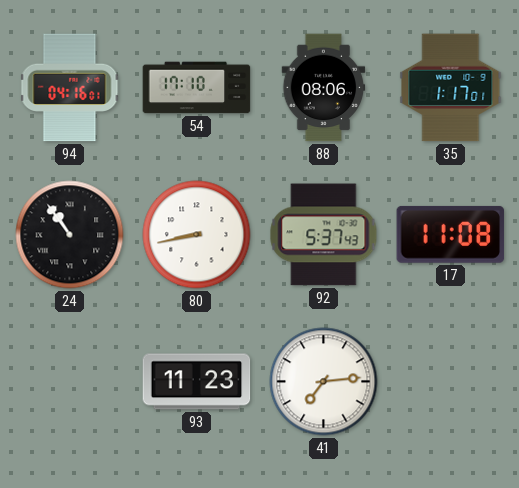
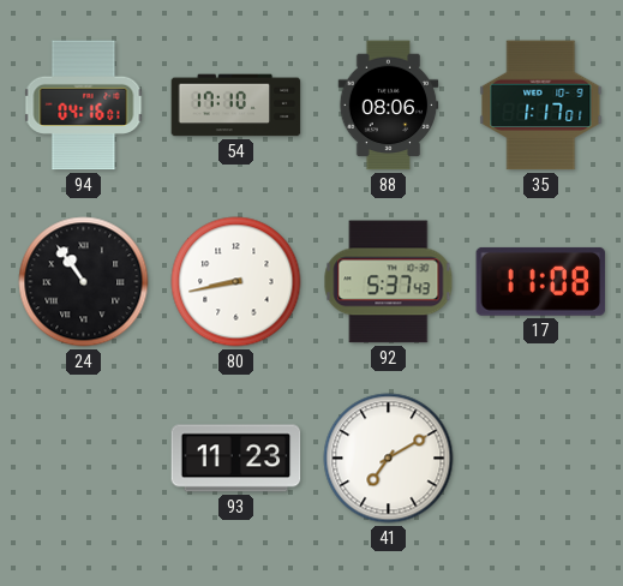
41: 7:14 -> 7:10 (389, 459)
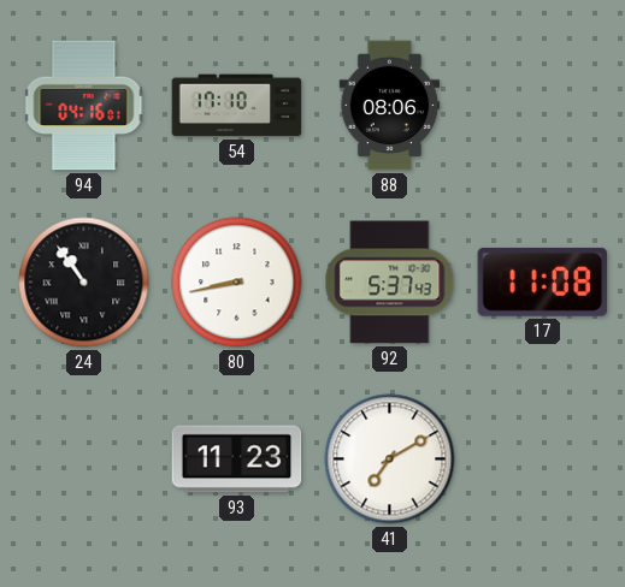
35: 1:17 -> none (541, 106)
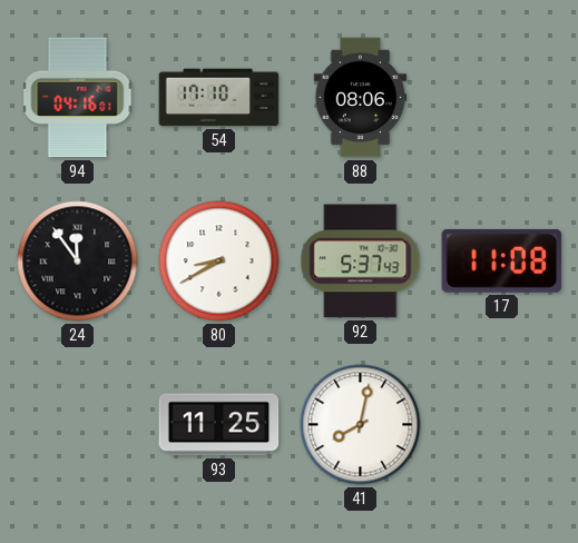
24: 10:54 -> 11:54 (78, 261)
80: 8:43 -> 8:40 (219, 261)
93: 11:23 -> 11:25 (219, 425)
41: 7:10 -> 8:02 (361, 425)
